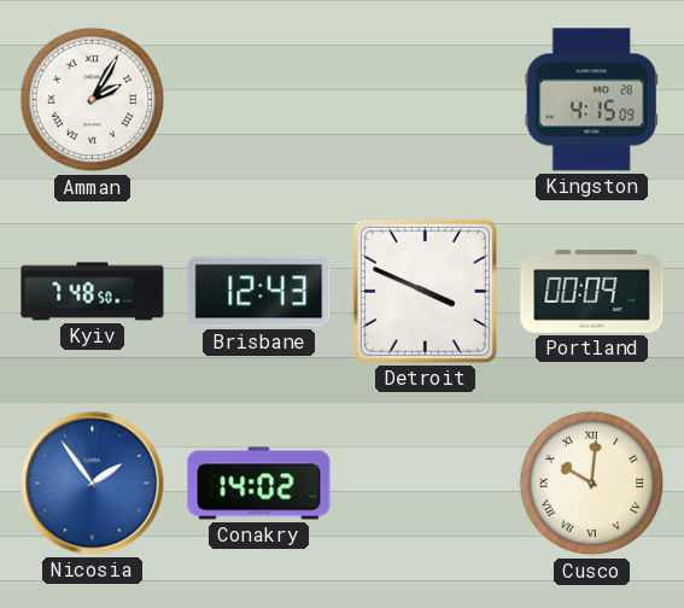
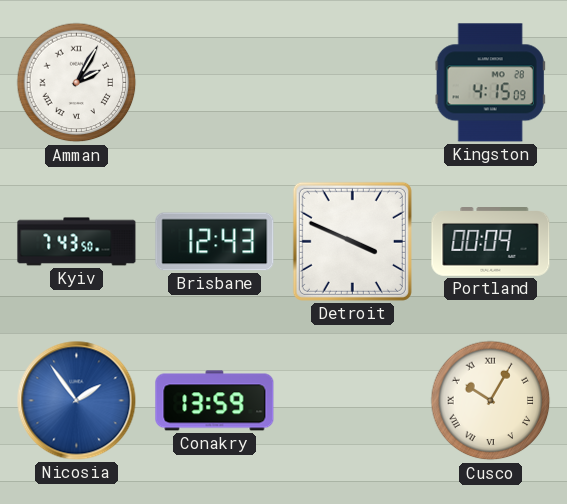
Kyiv: 7:48 -> 7:43 (77, 242)
Conakry: 14:02 -> 13:59 (215, 401)
Cusco: 10:01 -> 10:05 (491, 401)
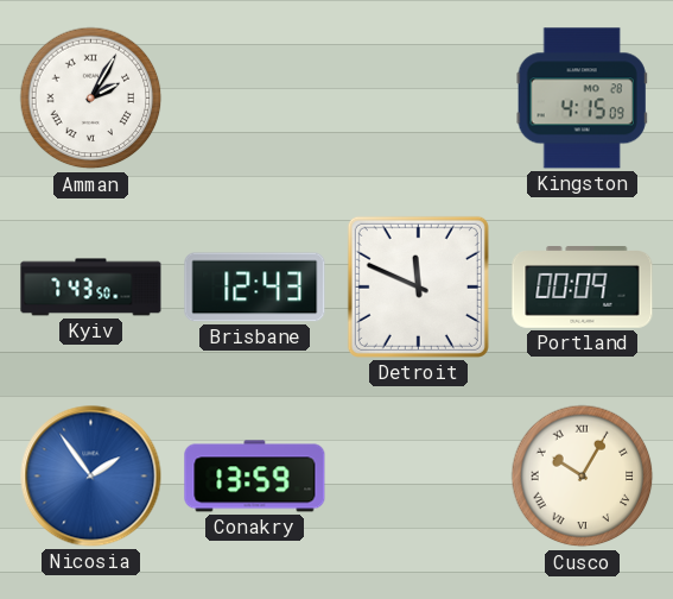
Detroit: 3:49 -> 11:49 (418, 286)
